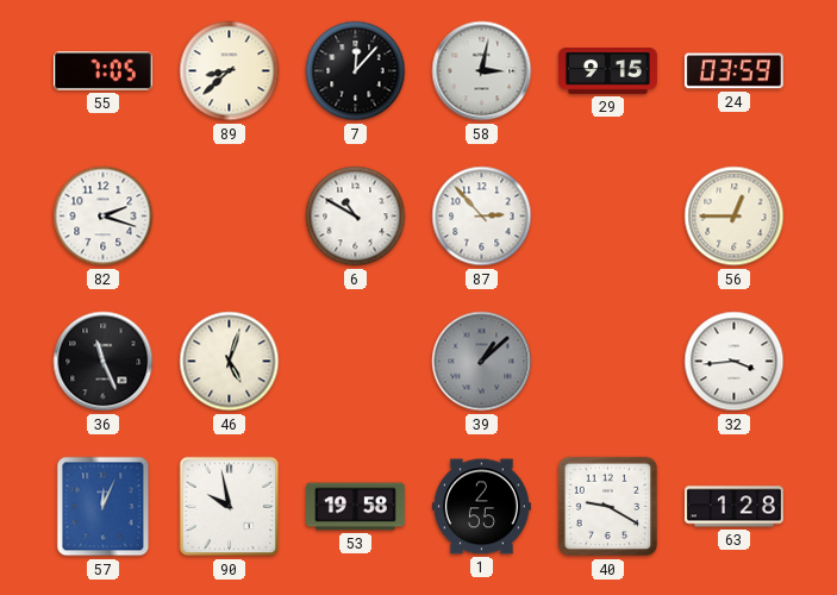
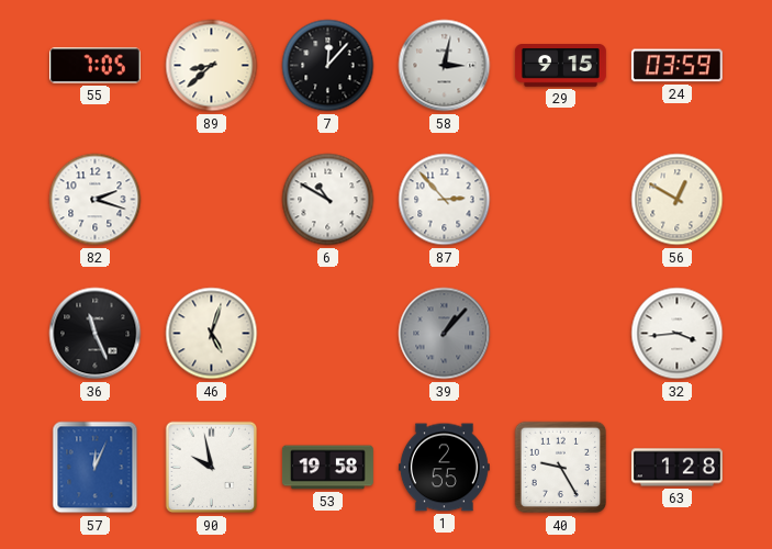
56: 12:45 -> 12:50 (678, 200)
39: 1:08 -> 1:07 (445, 334)
40: 9:20 -> 9:25 (561, 468)
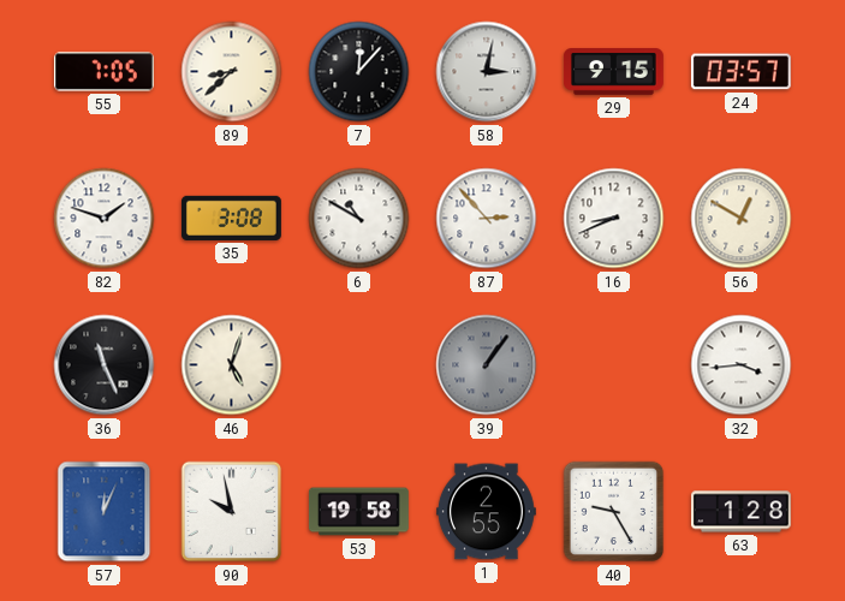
24: 03:59 -> 03:57 (740, 72)
82: 2:18 -> 1:48 (105, 219)
35: none -> 3:08 (231, 218)
16: none -> 8:41 (614, 219)
39: 1:07 -> 1:06 (487, 365)
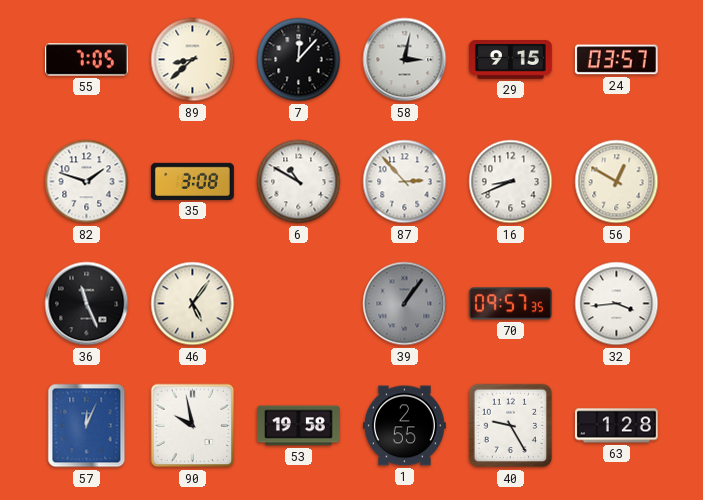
46: 5:03 -> 5:06 (193, 304)
70: none -> 09:57 (510, 304)
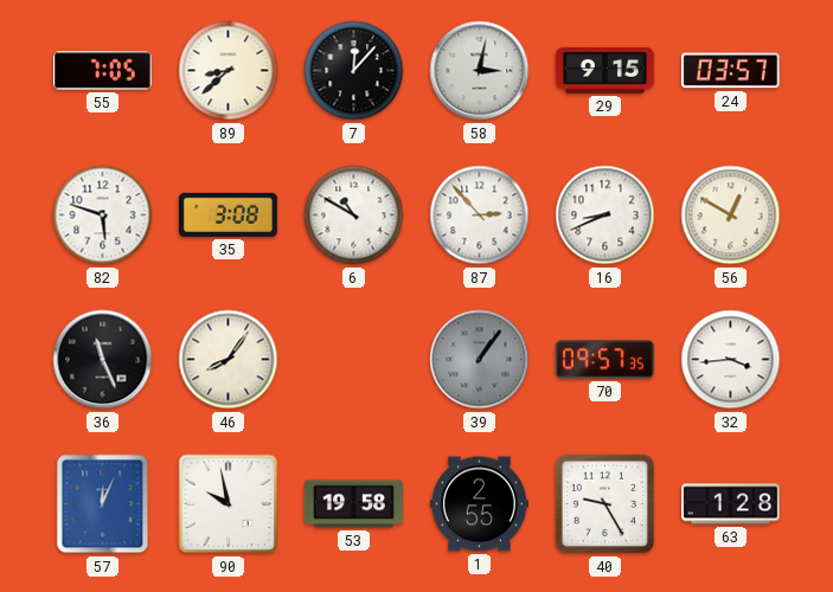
82: 1:48 -> 5:48 (103, 215)
46: 5:06 -> 8:06 (229, 360)
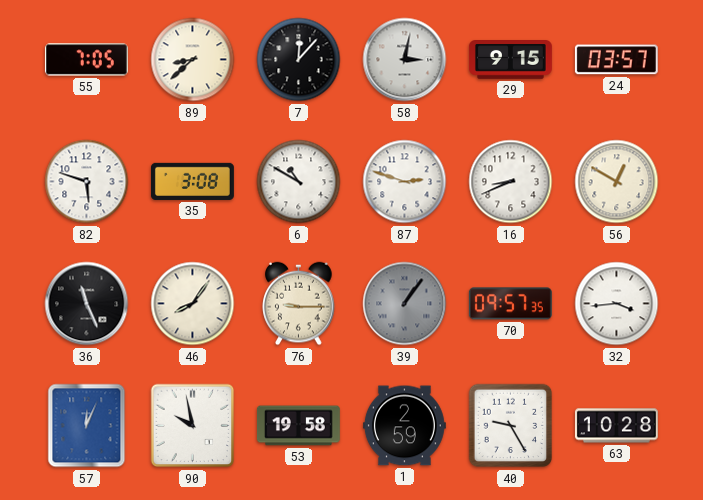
87: 2:53 -> 2:48 (405, 182)
76: none -> 9:15 (299, 304)
1: 2:55 -> 2:59 (404, 426)
63: 1:28 -> 10:28 (616, 426)
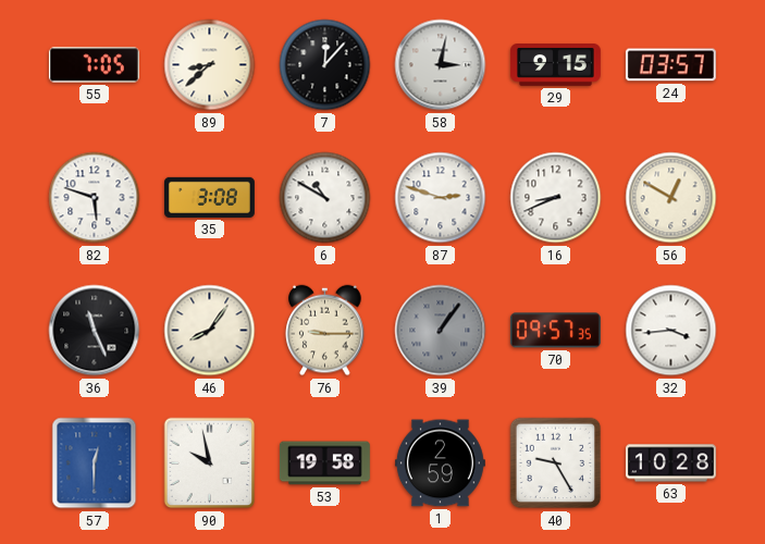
57: 12:04 -> 12:30 (95, 463)
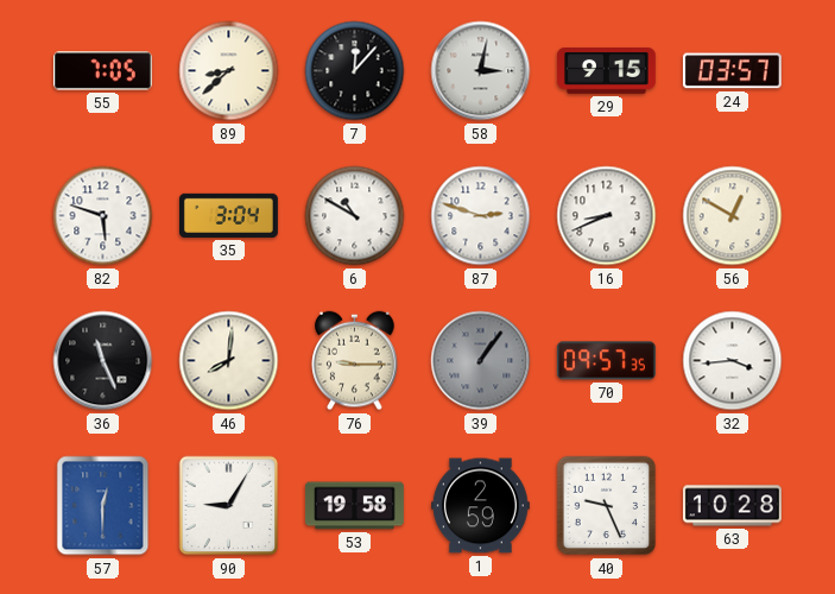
35: 3:08 -> 3:04 (228, 215)
46: 8:06 -> 8:01 (229, 361)
90: 9:58 -> 9:05 (229, 506)
40: 9:25 -> 9:26 (607, 506)
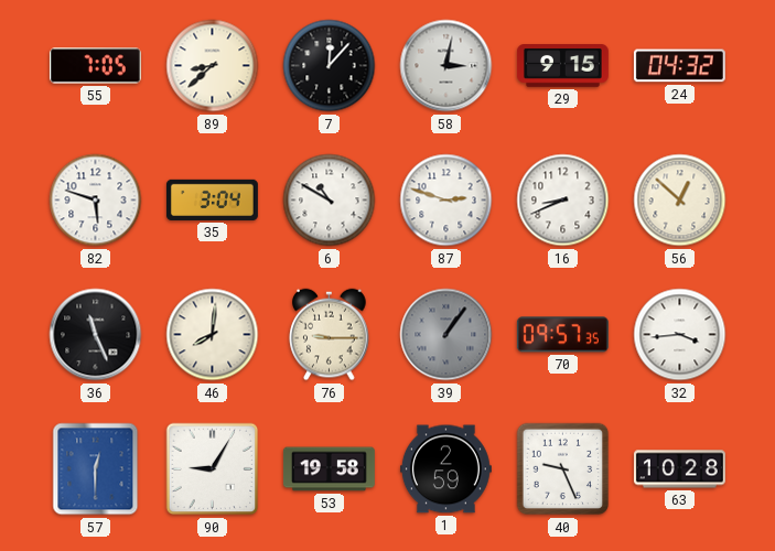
24: 03:57 -> 04:32 (679, 66)
56: 12:50 -> 12:52 (680, 201)
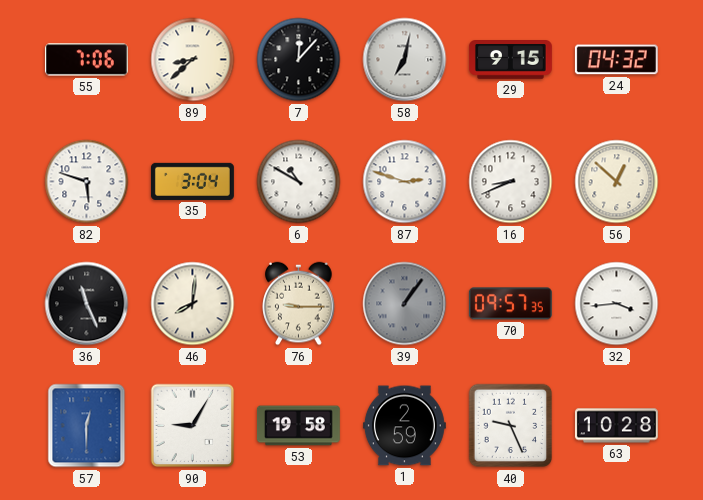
55: 7:05 -> 7:06 (86, 60)
58: 3:02 -> 7:02 (405, 60)
